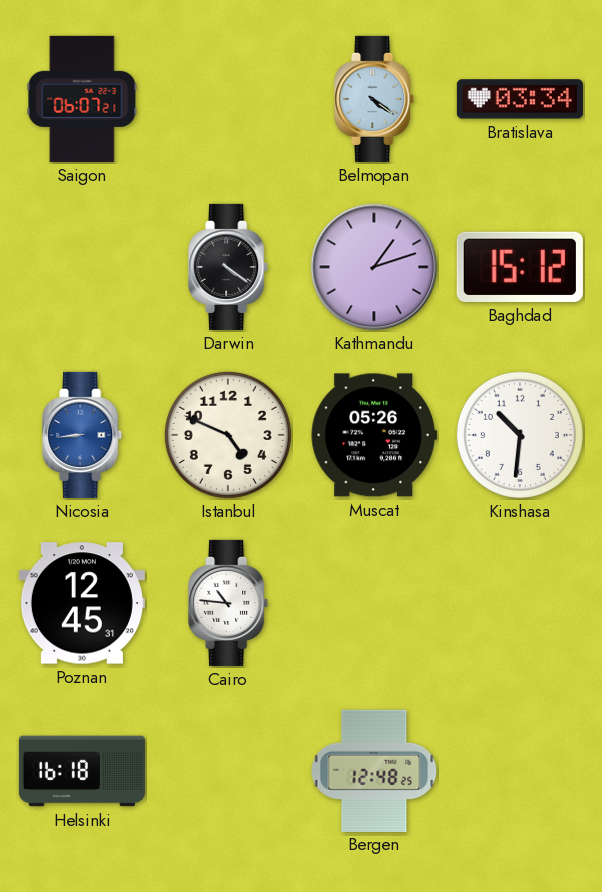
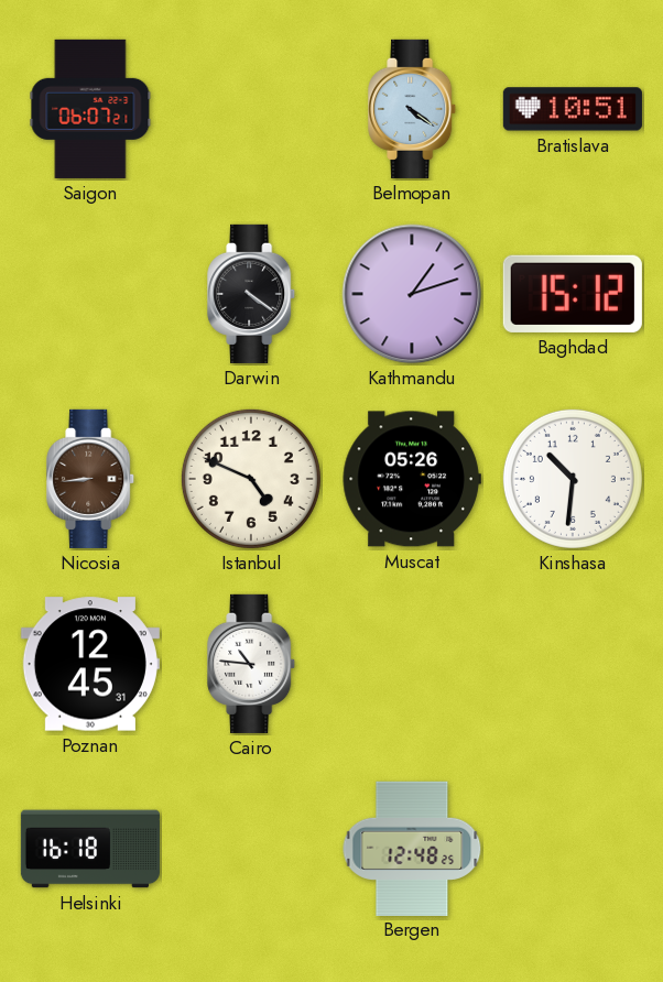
Bratislava: 03:34 -> 10:51 (573, 109)
Nicosia dial: blue -> brown (91, 479)
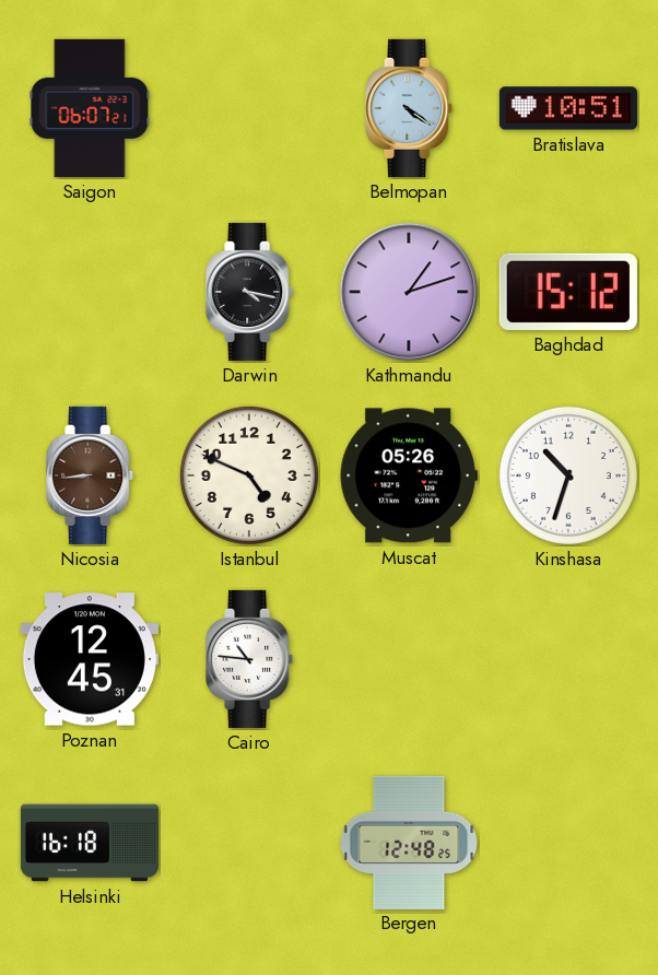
Darwin: 4:21 -> 4:17 (250, 292)
Kinshasa: 10:31 -> 10:33 (568, 475)
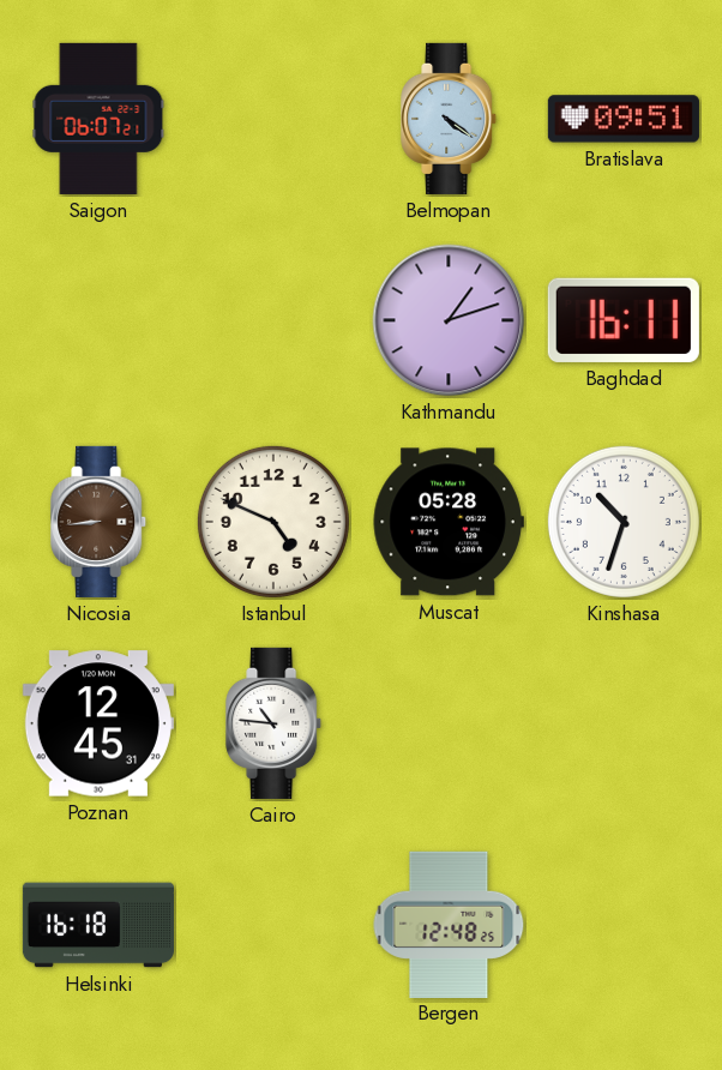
Bratislava: 10:51 -> 09:51 (624, 119)
Darwin: 4:17 -> none (250, 292)
Baghdad: 15:12 -> 16:11 (624, 320)
Muscat: 05:26 -> 05:28 (449, 522)
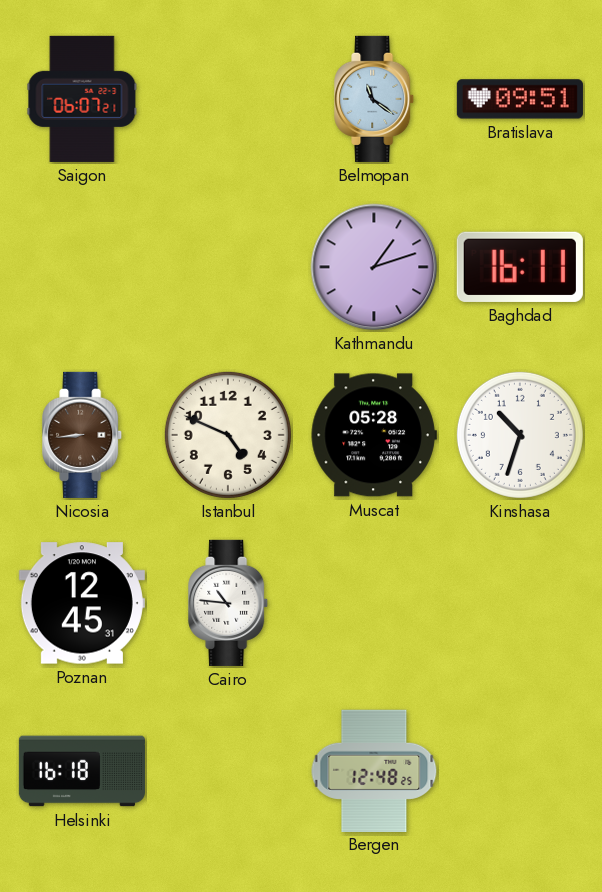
Belmopan: 4:21 -> 11:21 (375, 99)
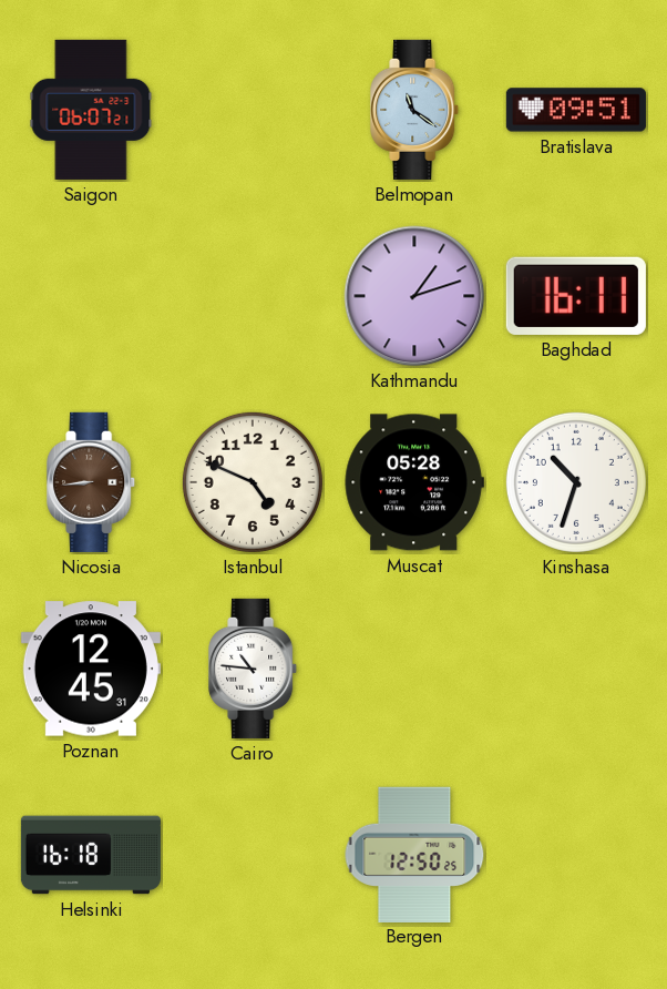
Bergen: 12:48 -> 12:50 (414, 854)
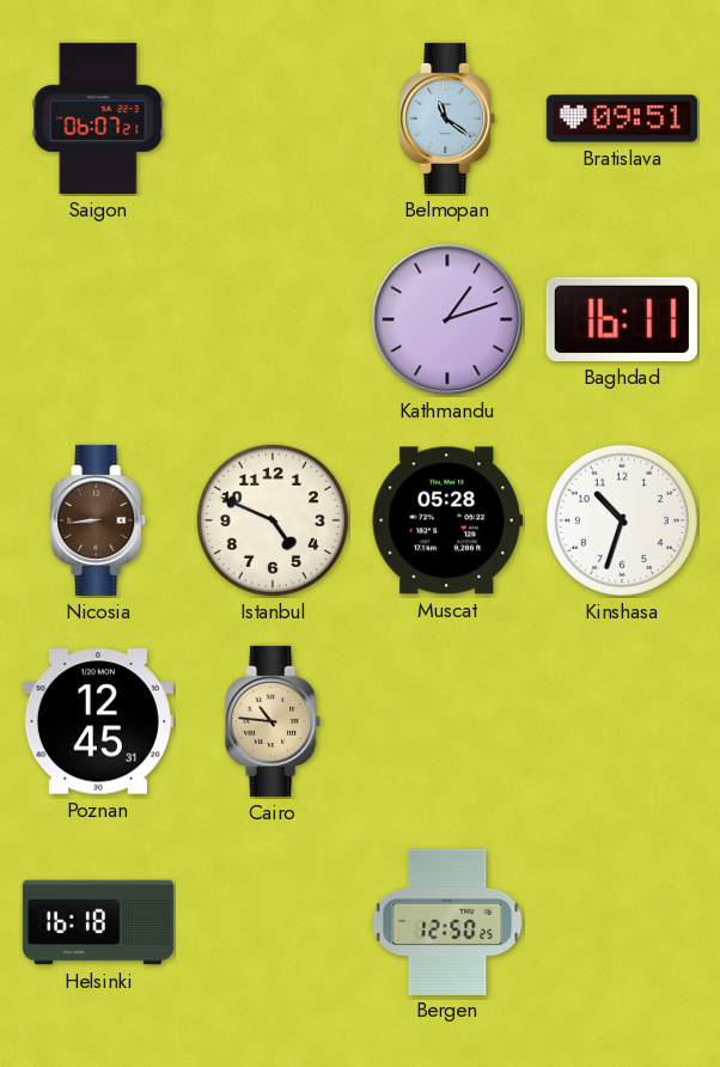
Cairo dial: white -> champagne (274, 721)
